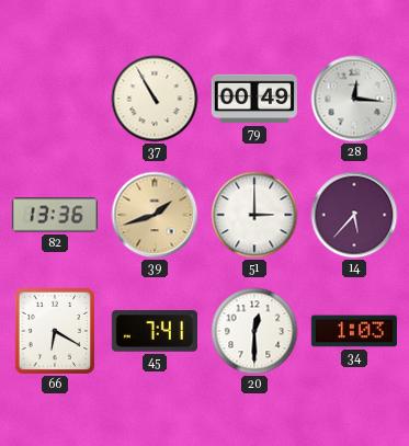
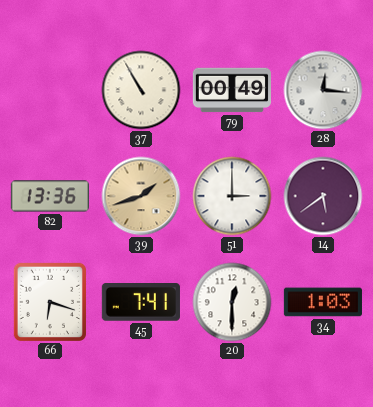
14: 5:37 -> 5:39 (323, 196)
66: 6:20 -> 6:18 (50, 302)
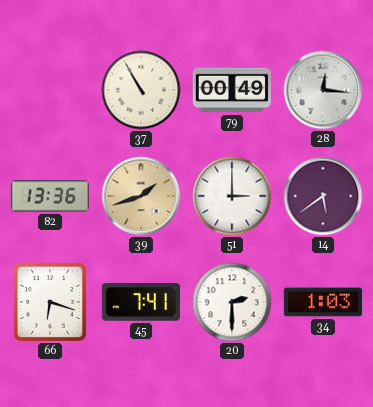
20: 12:30 -> 2:30 (232, 302)
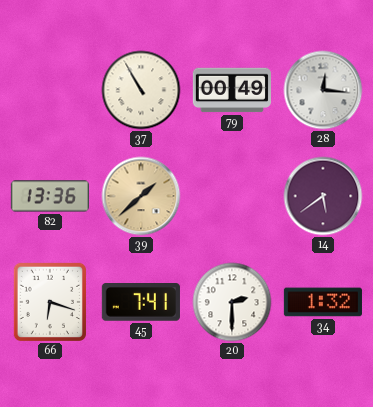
39: 1:42 -> 1:38 (141, 196)
51: 3:00 -> none (232, 196)
34: 1:03 -> 1:32 (322, 302)
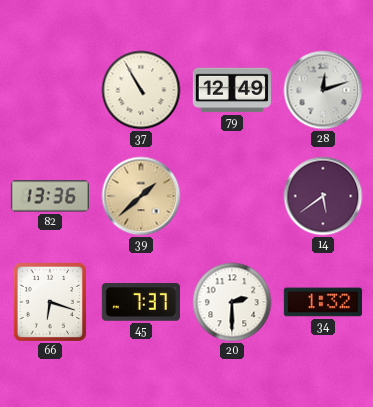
79: 00:49 -> 12:49 (232, 90)
28: 12:16 -> 12:12 (323, 90)
45: 7:41 -> 7:37 (141, 302)
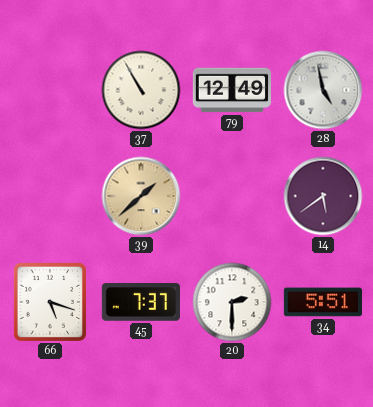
28: 12:12 -> 4:58 (323, 90)
82: 13:36 -> none (49, 196)
66: 6:18 -> 5:18 (50, 302)
34: 1:32 -> 5:51 (322, 302)
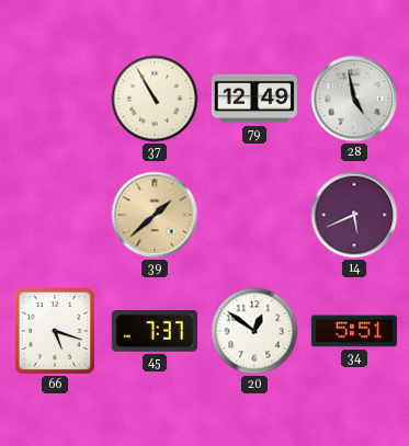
14: 5:39 -> 5:41 (354, 215)
20: 2:30 -> 12:51 (254, 331)
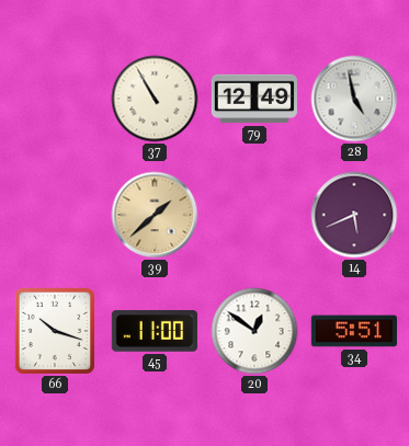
66: 5:18 -> 10:18 (55, 331)
45: 7:37 -> 11:00 (155, 331)
